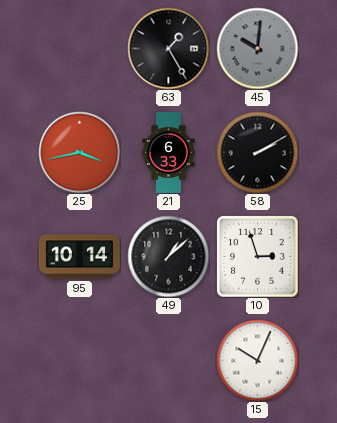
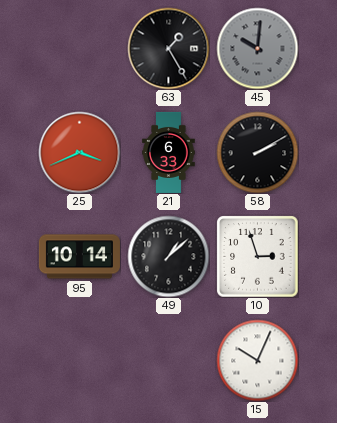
25: 3:43 -> 3:41 (79, 152)
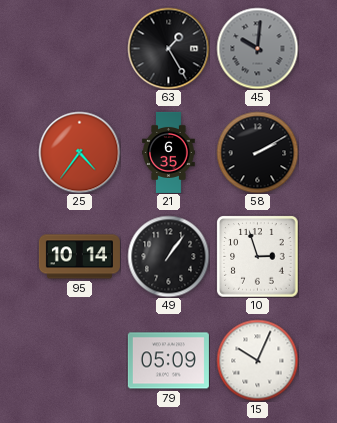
25: 3:41 -> 4:36 (79, 152)
21: 6:33 -> 6:35 (169, 152)
49: 1:08 -> 1:06 (168, 256)
79: none -> 05:09 (168, 361)
